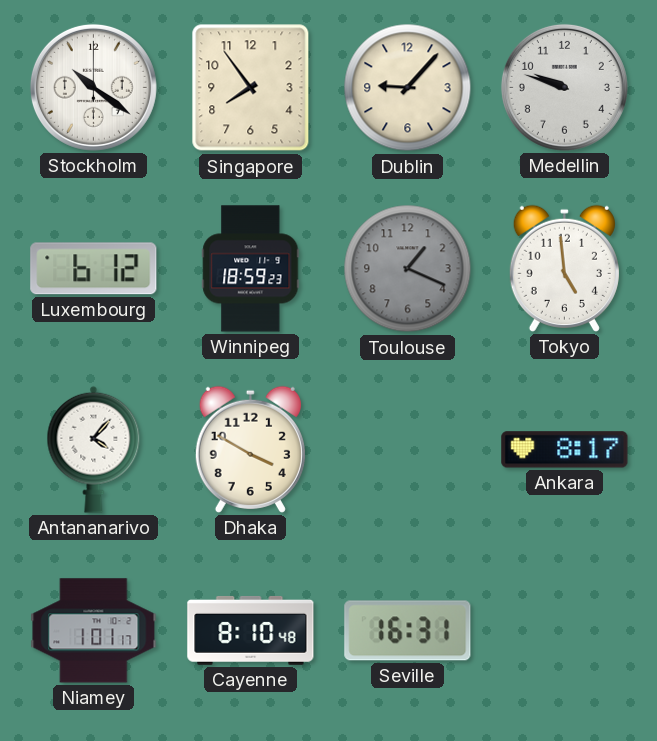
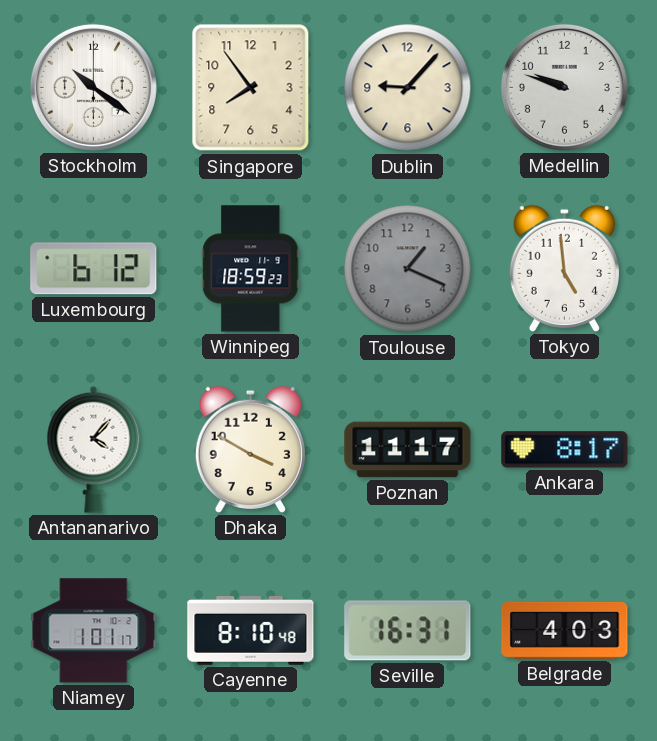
Poznan: none -> 11:17 (408, 450)
Belgrade: none -> 4:03 (565, 630)
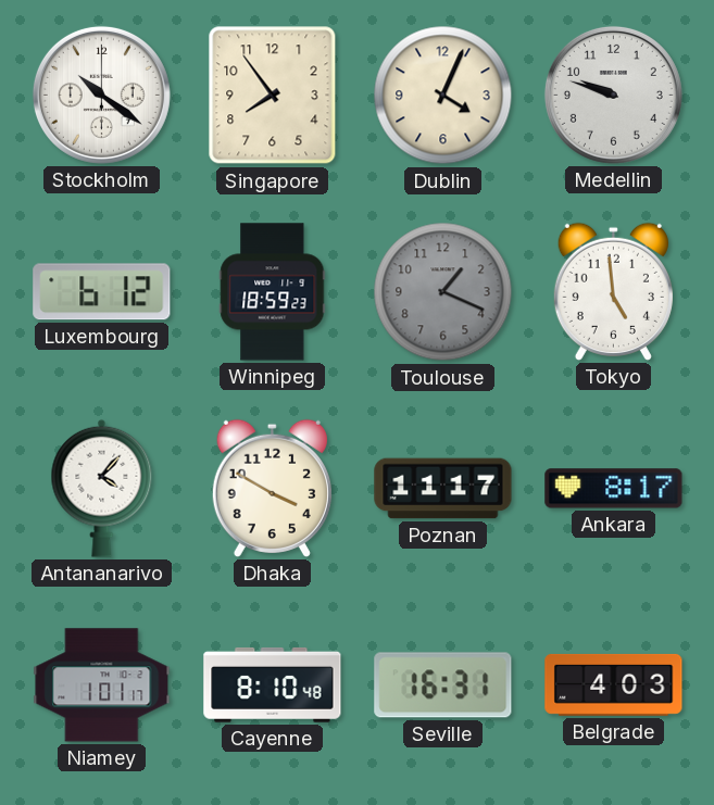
Dublin: 9:07 -> 4:04 (443, 96)
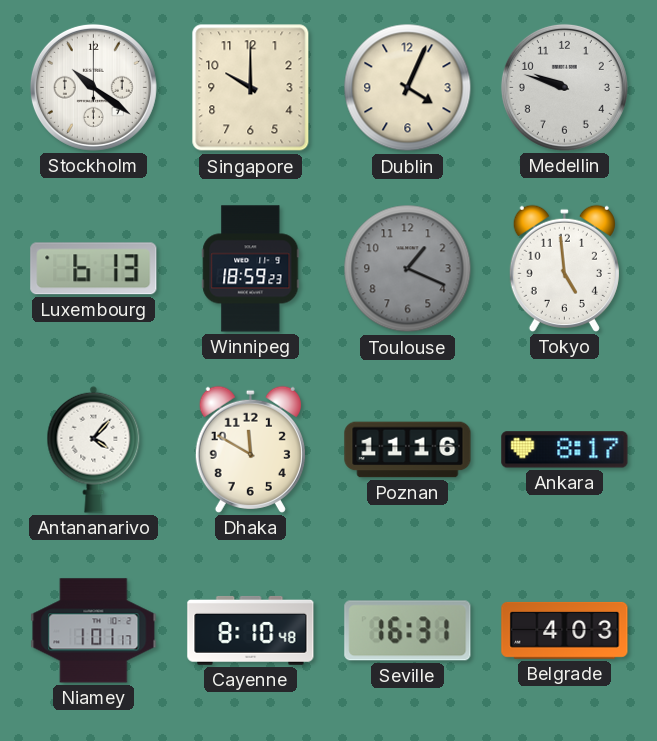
Singapore: 7:54 -> 10:00 (251, 88)
Luxembourg: 6:12 -> 6:13 (94, 269)
Dhaka: 3:50 -> 11:50 (250, 449)
Poznan: 11:17 -> 11:16 (408, 450)
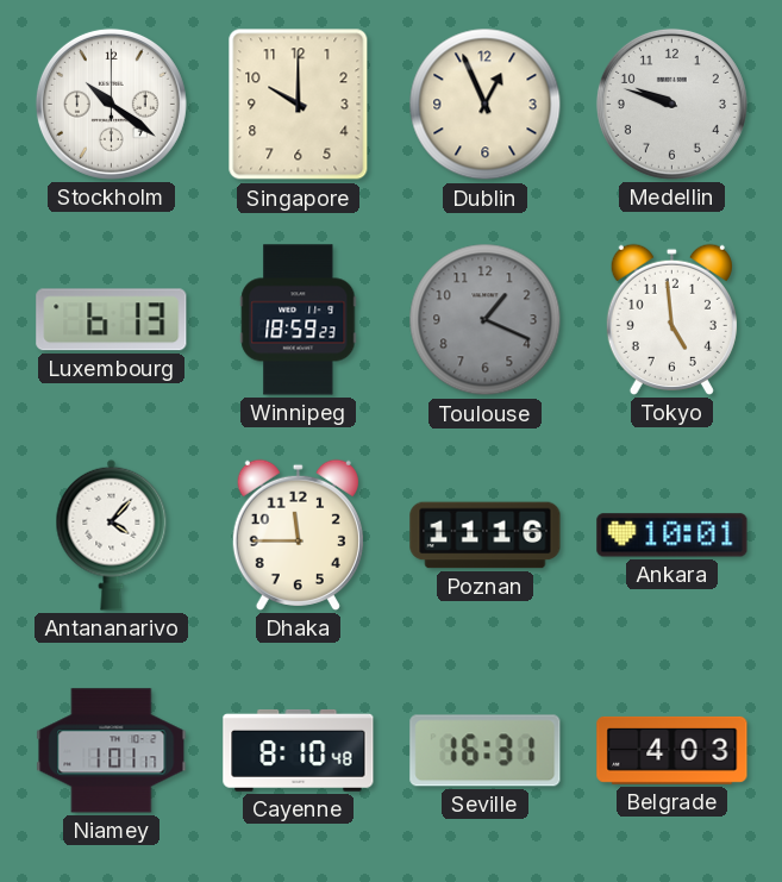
Dublin: 4:04 -> 12:56 (486, 105)
Dhaka: 11:50 -> 11:45 (298, 534)
Ankara: 8:17 -> 10:01 (672, 536)
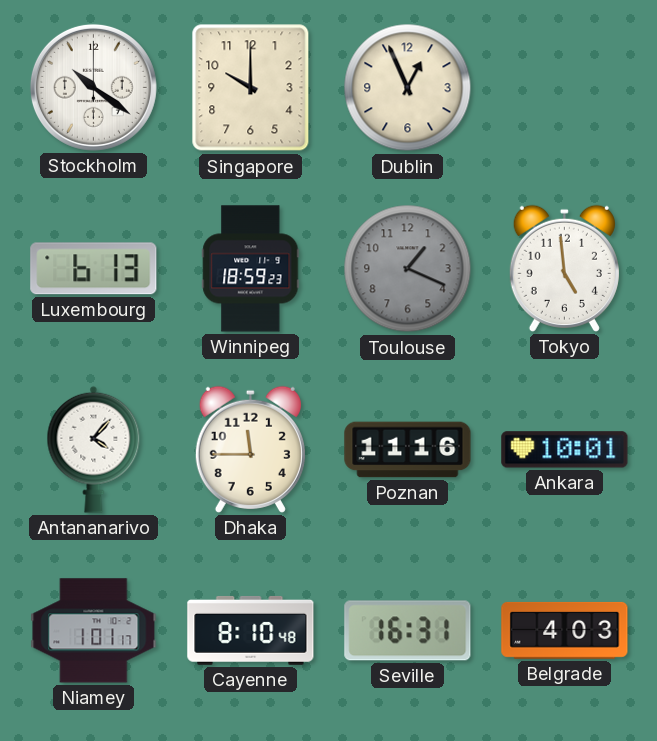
Medellin: 9:48 -> none (671, 104)
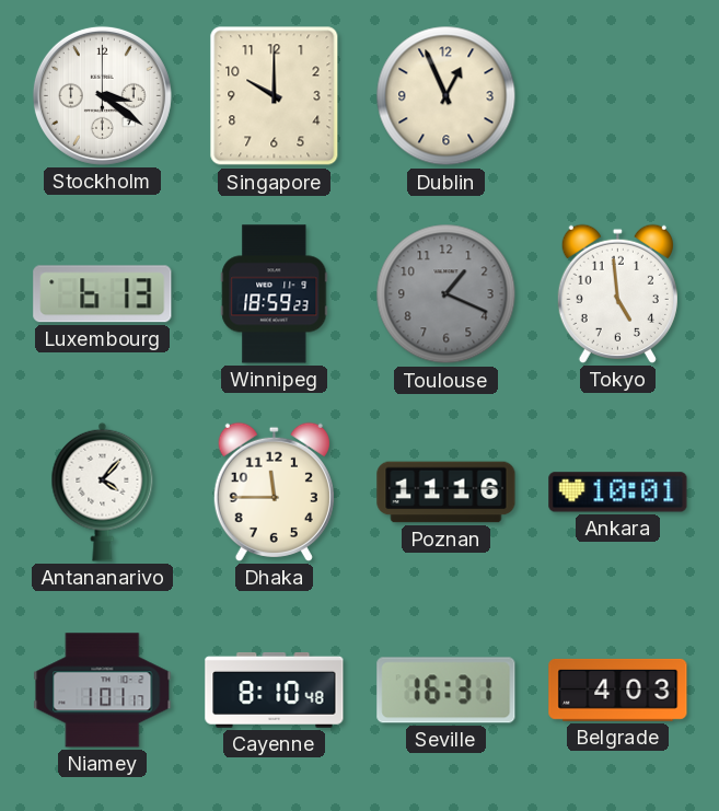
Stockholm: 10:21 -> 3:21 (102, 95)
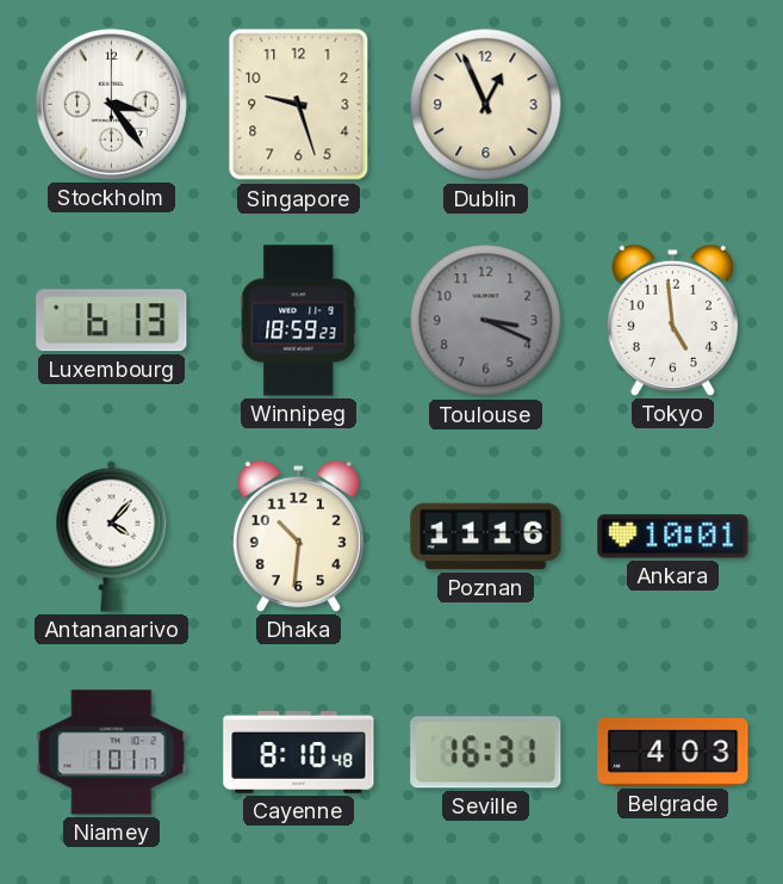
Stockholm: 3:21 -> 3:24 (111, 104)
Singapore: 10:00 -> 9:27 (299, 105)
Toulouse: 1:19 -> 3:19 (486, 321)
Dhaka: 11:45 -> 10:31 (298, 536)
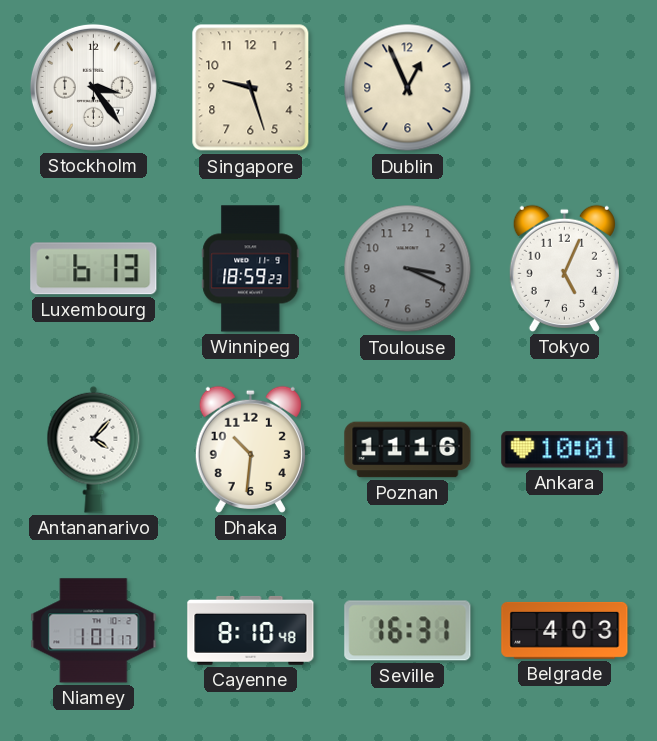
Tokyo: 4:59 -> 5:04 (564, 268)
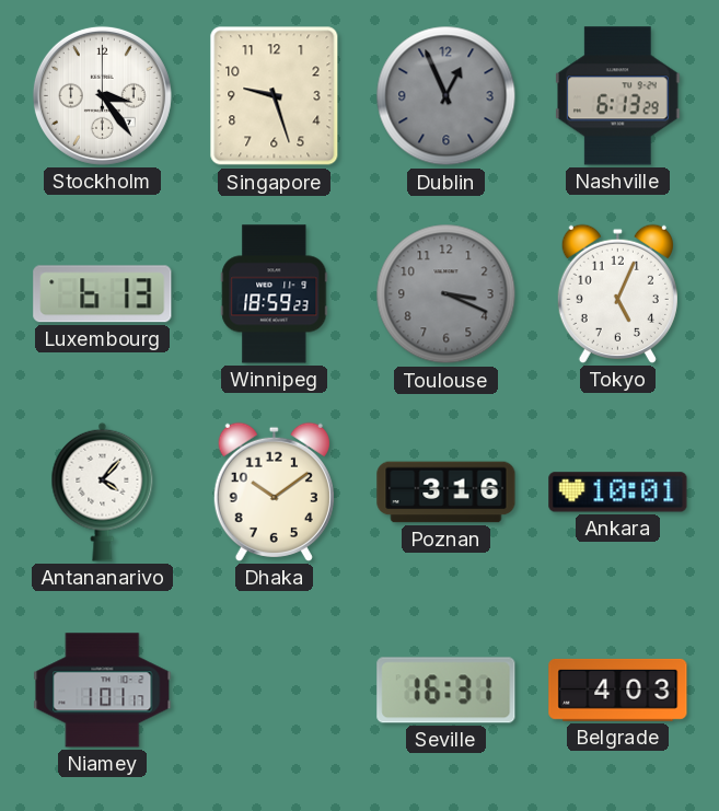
Dublin dial: cream -> grey (447, 96)
Nashville: none -> 6:13 (618, 96)
Dhaka: 10:31 -> 10:09 (274, 491)
Poznan: 11:16 -> 3:16 (447, 493)
Cayenne: 8:10 -> none (251, 630)
